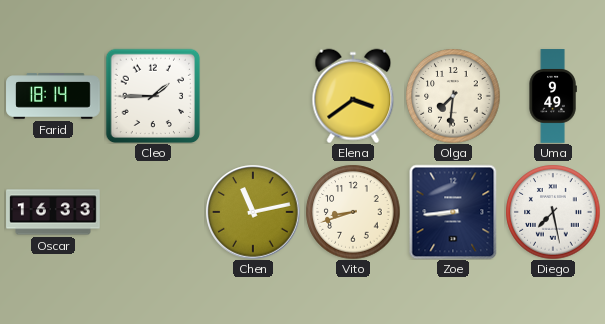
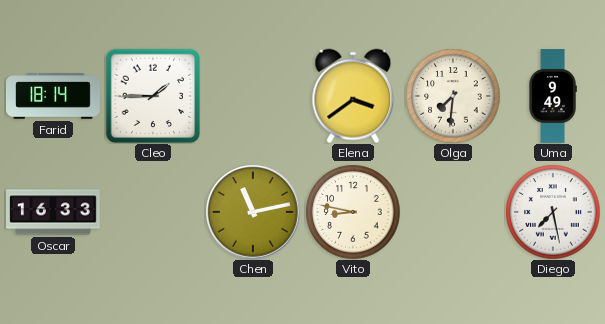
Vito: 8:42 -> 8:47 (353, 212)
Zoe: 8:44 -> none (453, 212)
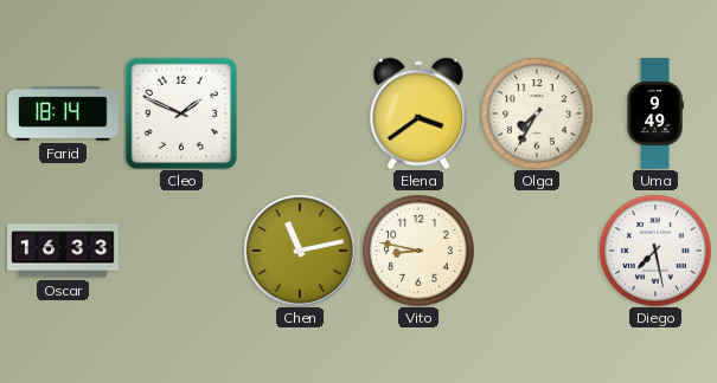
Cleo: 1:45 -> 1:49 (181, 113)
Olga: 7:31 -> 7:35 (537, 113)
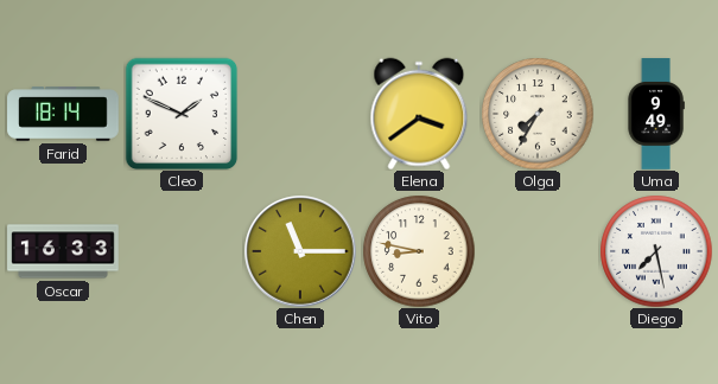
Chen: 11:13 -> 11:15 (300, 251)
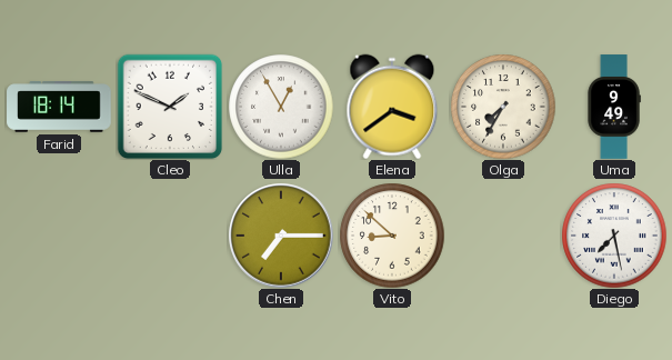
Ulla: none -> 12:55 (281, 107)
Oscar: 16:33 -> none (63, 251)
Chen: 11:15 -> 7:15 (281, 236)
Vito: 8:47 -> 8:52 (392, 236)
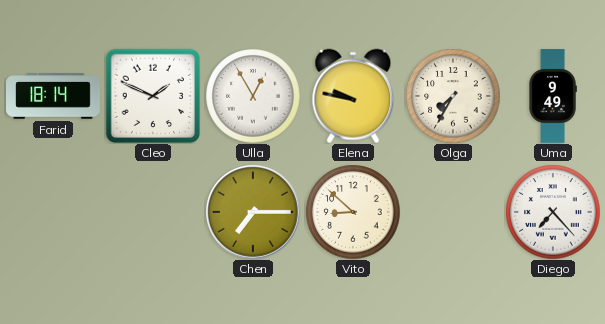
Elena: 3:39 -> 9:47 (353, 96)
Diego: 7:28 -> 7:23 (553, 212)
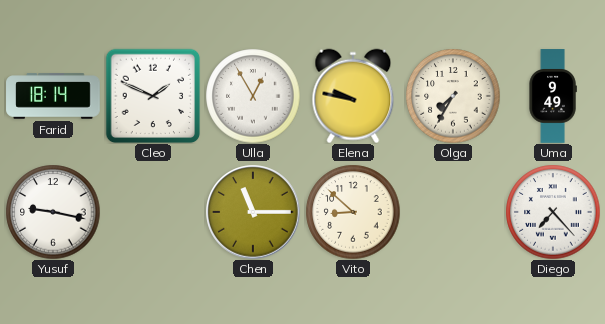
Yusuf: none -> 9:17 (53, 212)
Chen: 7:15 -> 11:15 (253, 212)
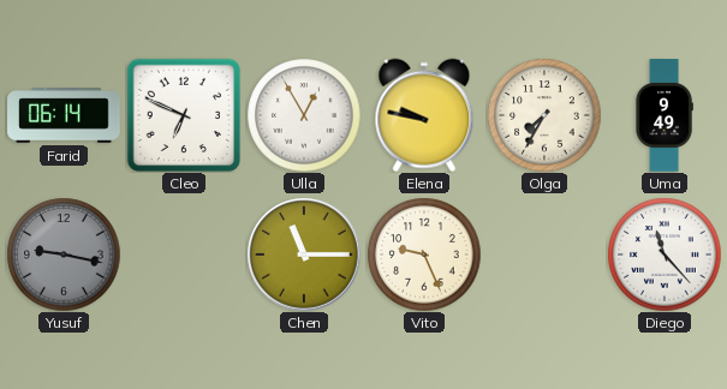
Farid: 18:14 -> 06:14 (64, 115)
Cleo: 1:49 -> 6:49 (184, 115)
Yusuf dial: white -> grey (64, 255)
Vito: 8:52 -> 9:26 (424, 255)
Diego: 7:23 -> 11:23 (665, 255)
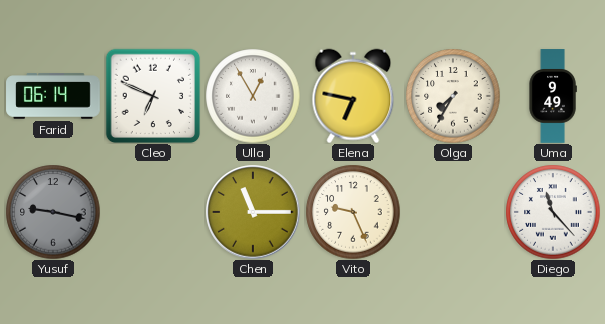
Elena: 9:47 -> 6:47 (353, 96)
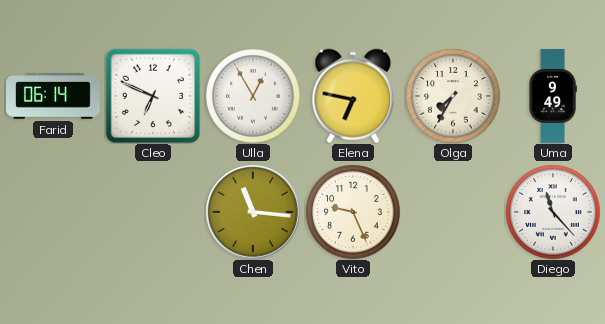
Yusuf: 9:17 -> none (53, 212)
Chen: 11:15 -> 11:16 (253, 212)
